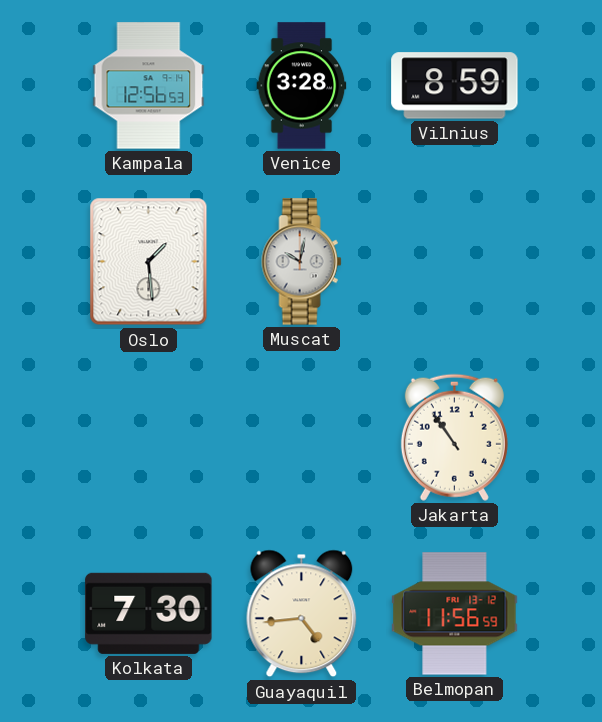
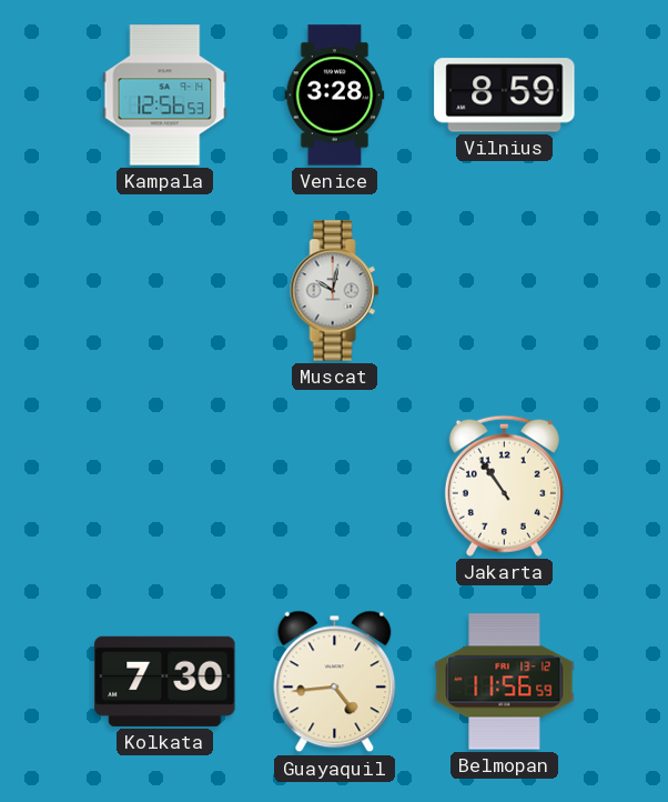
Oslo: 1:29 -> none (149, 262)
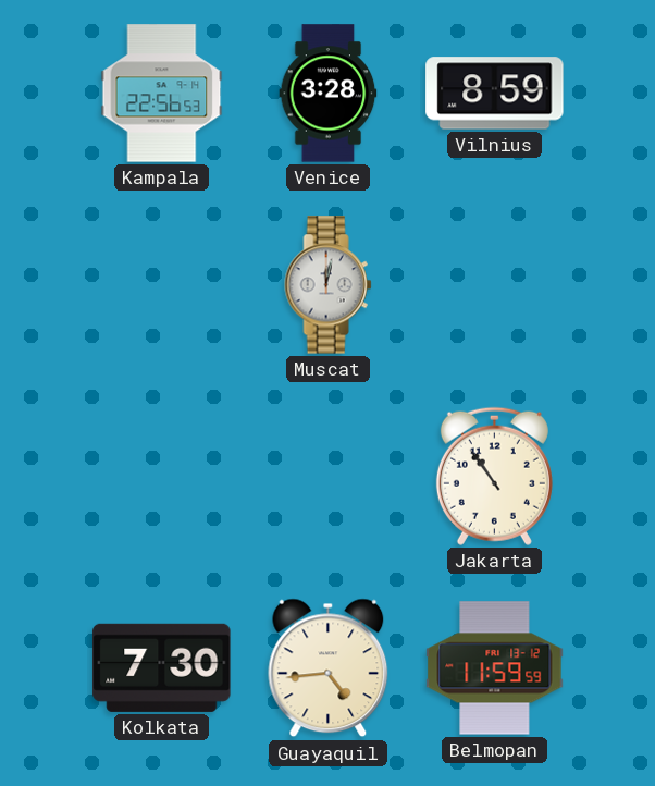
Kampala: 12:56 -> 22:56 (162, 94)
Muscat: 10:02 -> 12:02 (329, 285)
Belmopan: 11:56 -> 11:59 (495, 668)
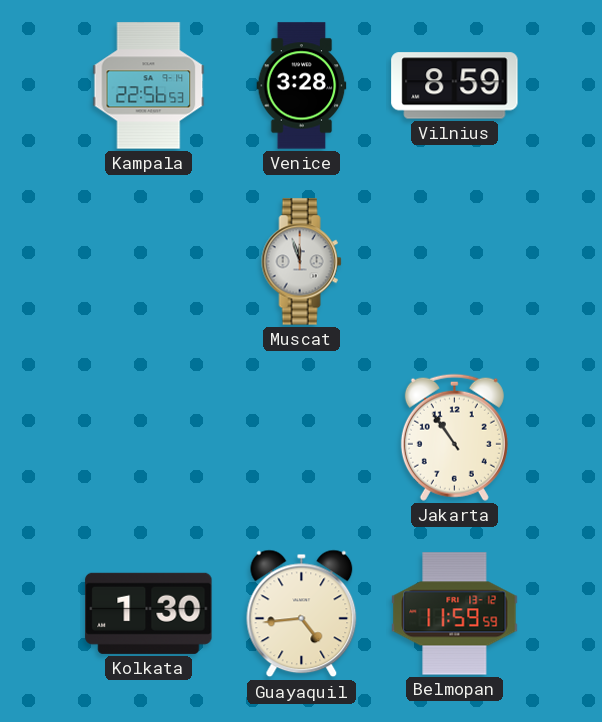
Muscat: 12:02 -> 11:57 (302, 262)
Kolkata: 7:30 -> 1:30 (149, 613)
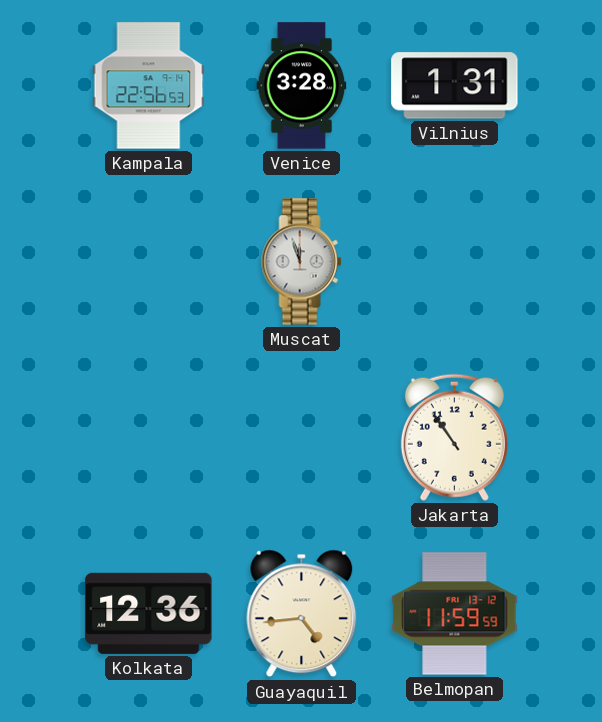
Vilnius: 8:59 -> 1:31 (455, 86)
Kolkata: 1:30 -> 12:36 (149, 613)
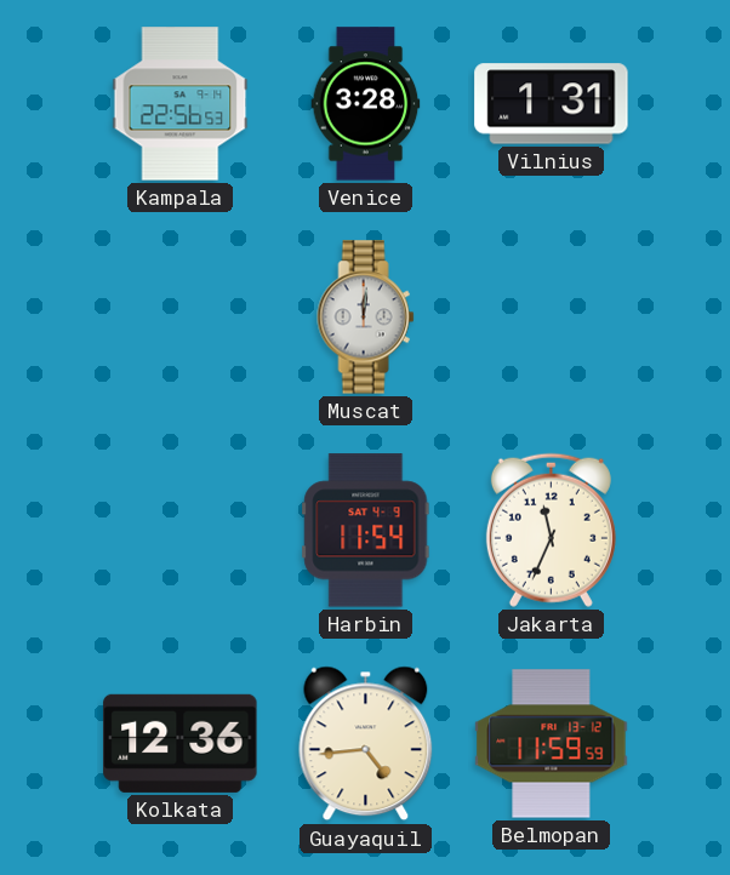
Muscat: 11:57 -> 12:01 (366, 318)
Harbin: none -> 11:54 (366, 531)
Jakarta: 10:54 -> 11:34 (551, 530)
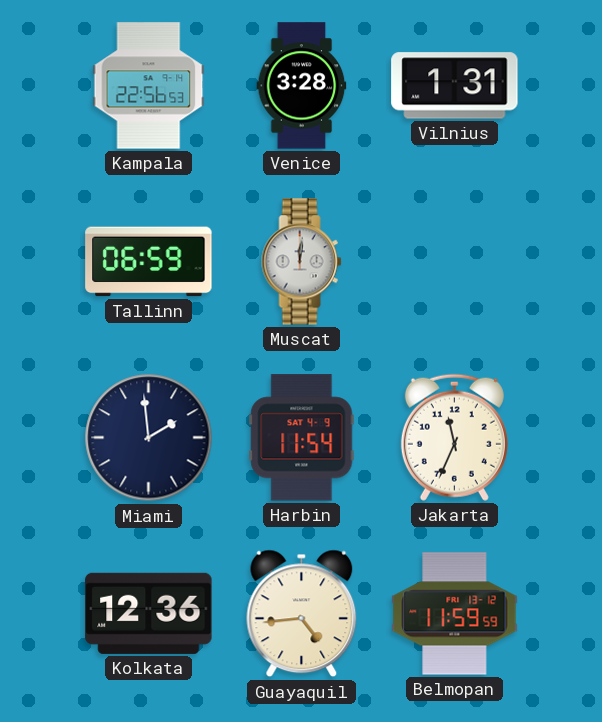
Tallinn: none -> 06:59 (149, 262)
Miami: none -> 1:59 (149, 438)
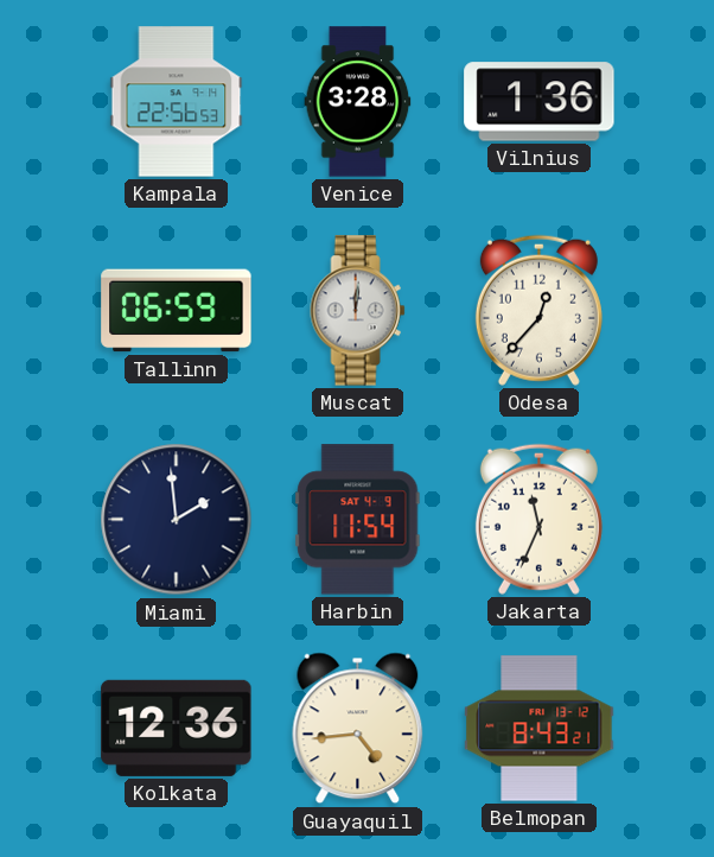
Vilnius: 1:31 -> 1:36 (540, 102)
Odesa: none -> 12:37 (538, 310)
Belmopan: 11:59 -> 8:43 (540, 729)
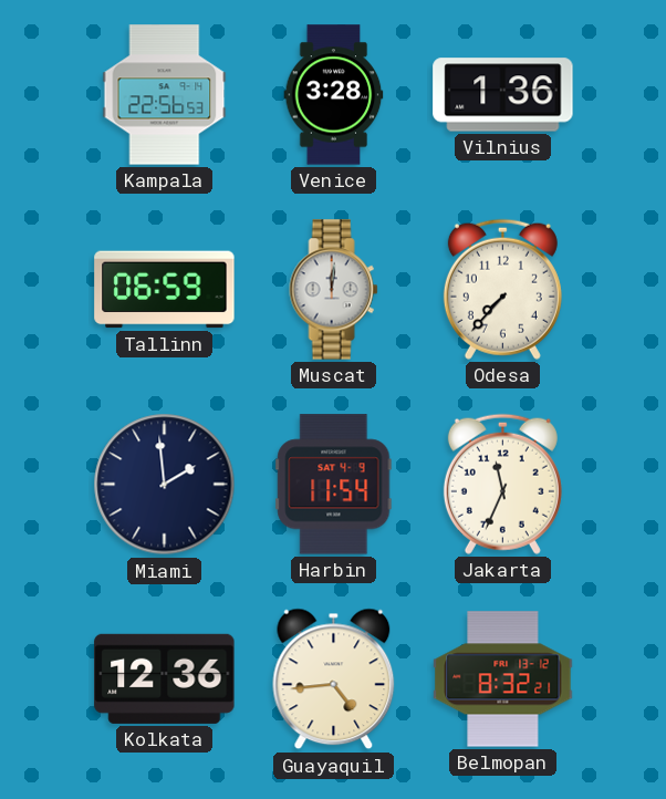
Odesa: 12:37 -> 7:37 (502, 289)
Belmopan: 8:43 -> 8:32 (503, 679)
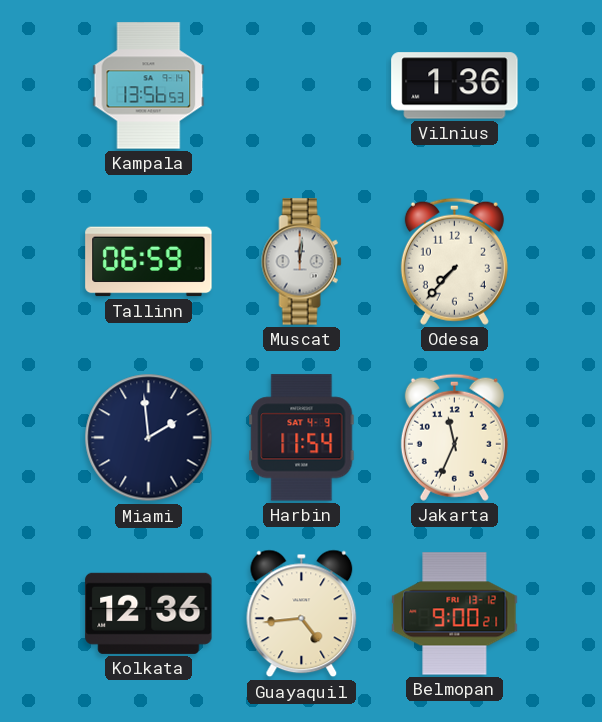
Kampala: 22:56 -> 13:56 (149, 86)
Venice: 3:28 -> none (334, 95)
Belmopan: 8:32 -> 9:00 (455, 614)
